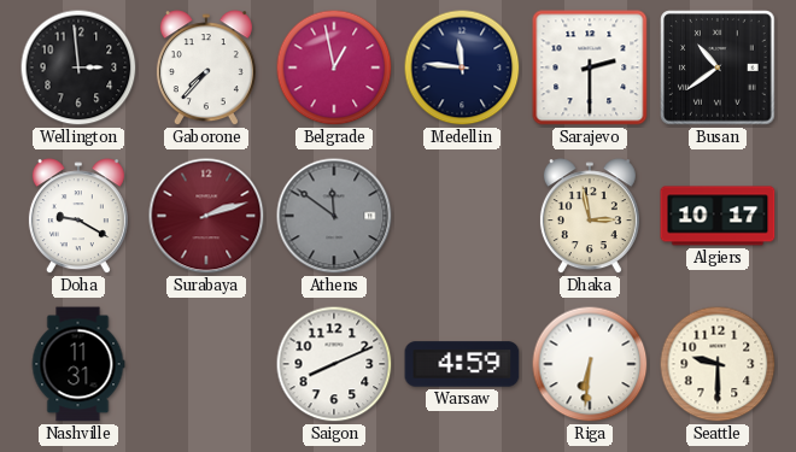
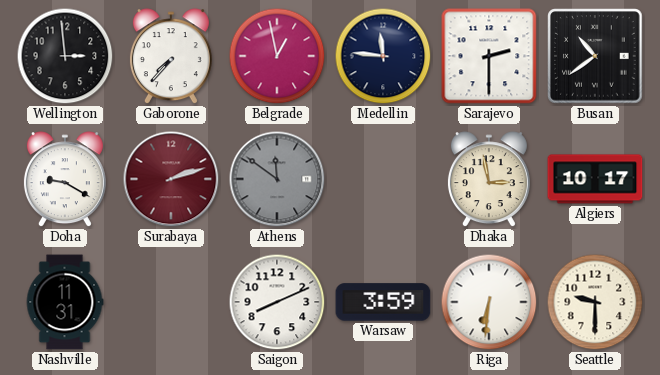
Warsaw: 4:59 -> 3:59 (383, 302)
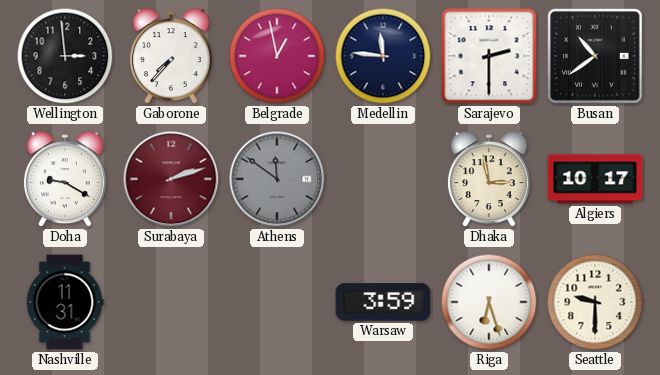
Saigon: 8:11 -> none (277, 302)
Riga: 6:31 -> 6:27 (489, 302)
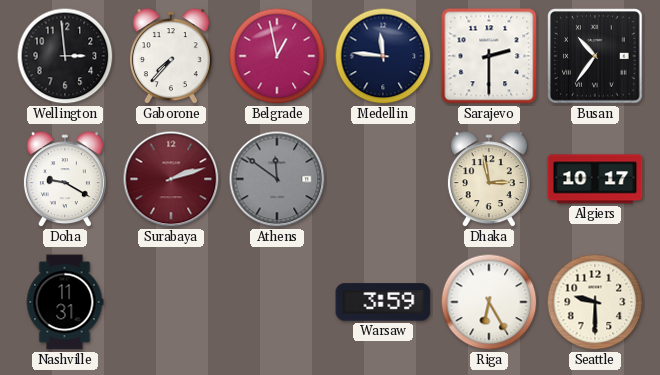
Busan: 10:39 -> 10:36 (595, 56)
Riga: 6:27 -> 6:25 (489, 302)
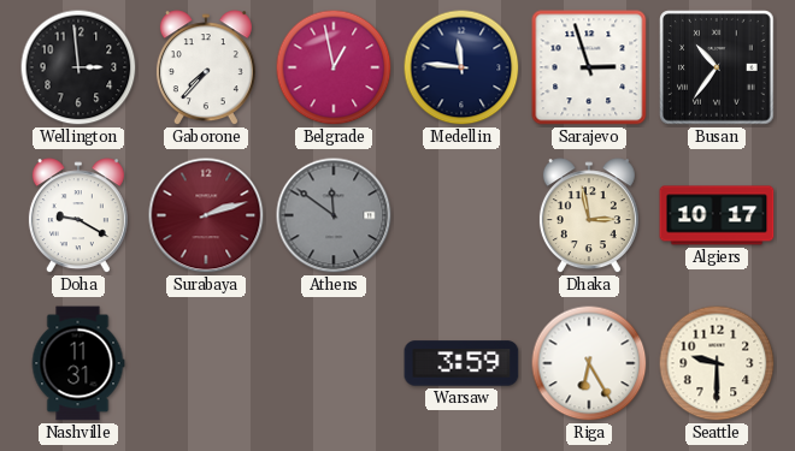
Sarajevo: 2:30 -> 2:57 (589, 67)
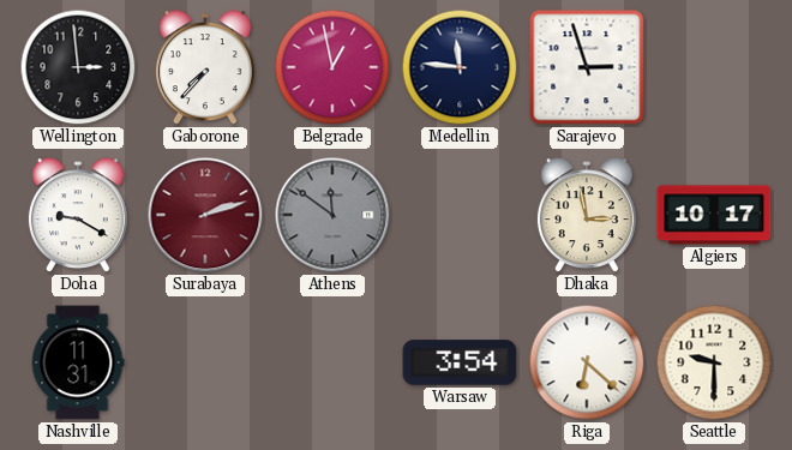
Busan: 10:36 -> none (717, 67)
Warsaw: 3:59 -> 3:54 (460, 362)
Riga: 6:25 -> 6:22 (587, 362)
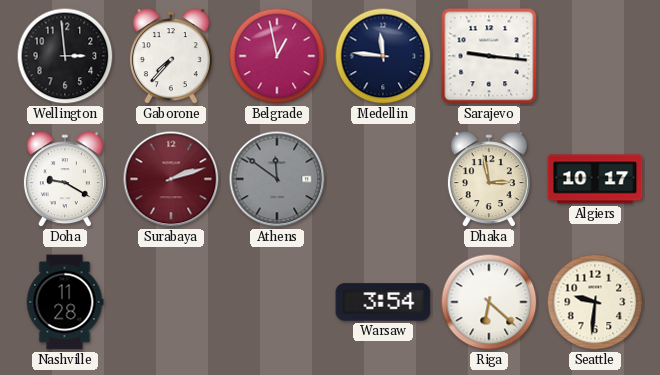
Sarajevo: 2:57 -> 9:16 (489, 56)
Nashville: 11:31 -> 11:28 (65, 302)
Seattle: 9:30 -> 9:31 (595, 302)
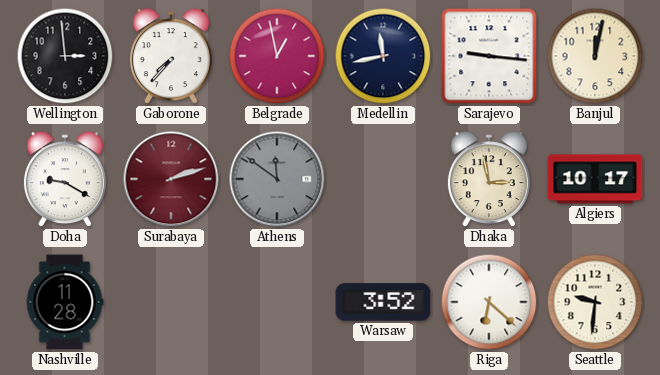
Medellin: 11:46 -> 11:43 (383, 56)
Banjul: none -> 12:02 (595, 56)
Warsaw: 3:54 -> 3:52 (383, 302)
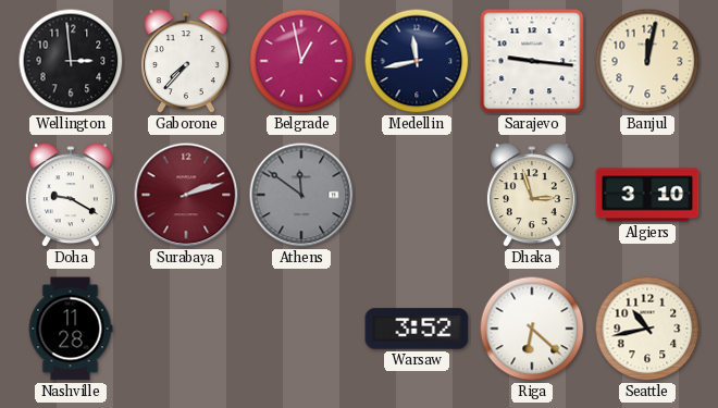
Dhaka: 2:58 -> 2:57 (532, 196)
Algiers: 10:17 -> 3:10 (647, 195)
Seattle: 9:31 -> 10:43 (647, 329)
